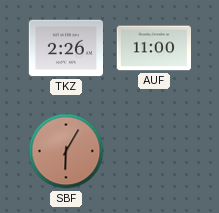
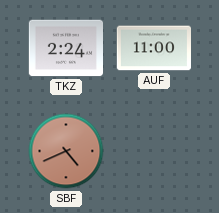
TKZ: 2:26 -> 2:24 (65, 48)
SBF: 6:05 -> 4:41 (66, 151)
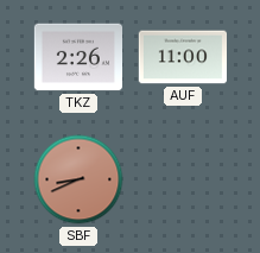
TKZ: 2:24 -> 2:26 (77, 57)
SBF: 4:41 -> 8:41 (78, 179)
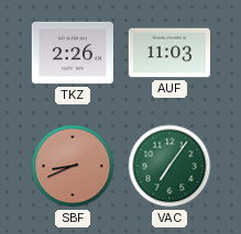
AUF: 11:00 -> 11:03 (168, 53)
VAC: none -> 7:06 (169, 166)
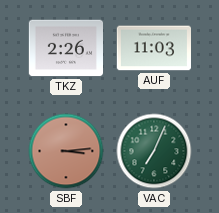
SBF: 8:41 -> 3:14 (66, 151)
VAC: 7:06 -> 7:04 (154, 151)
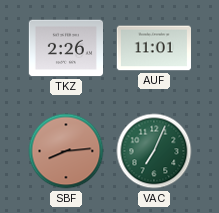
AUF: 11:03 -> 11:01 (153, 48)
SBF: 3:14 -> 8:14 (66, 151)
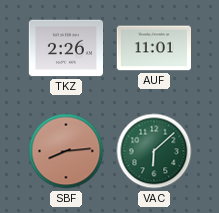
VAC: 7:04 -> 6:08 (154, 151)
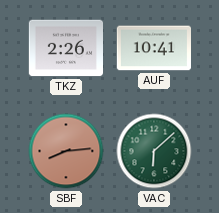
AUF: 11:01 -> 10:41 (153, 48)
